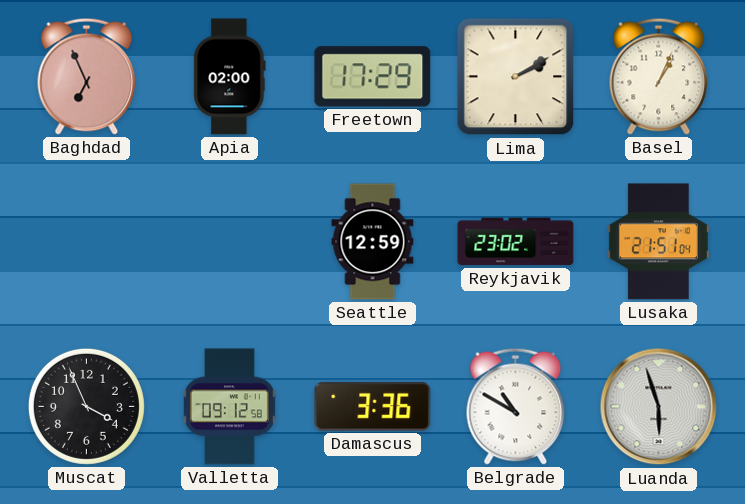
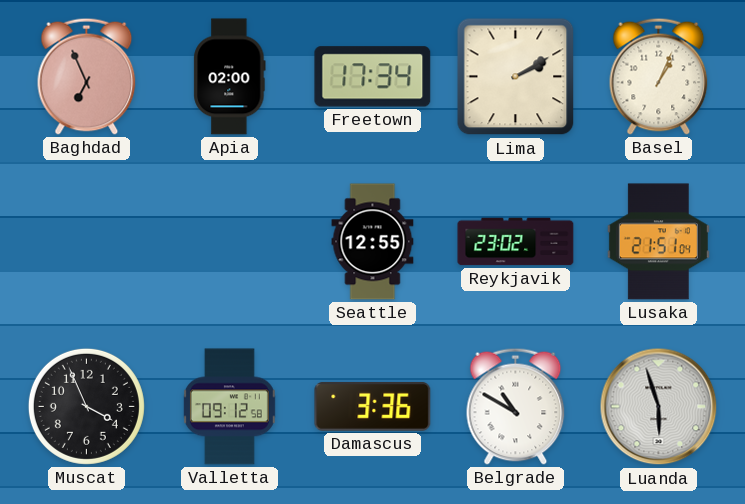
Freetown: 17:29 -> 17:34 (373, 77)
Seattle: 12:59 -> 12:55 (373, 242)
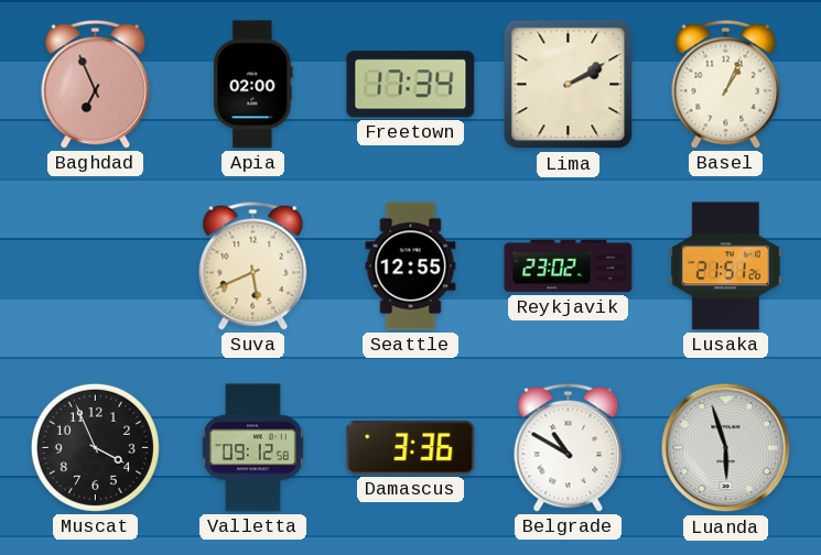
Suva: none -> 5:41 (253, 265)
Lusaka: 21:51:04 -> 21:51:26 (725, 266)
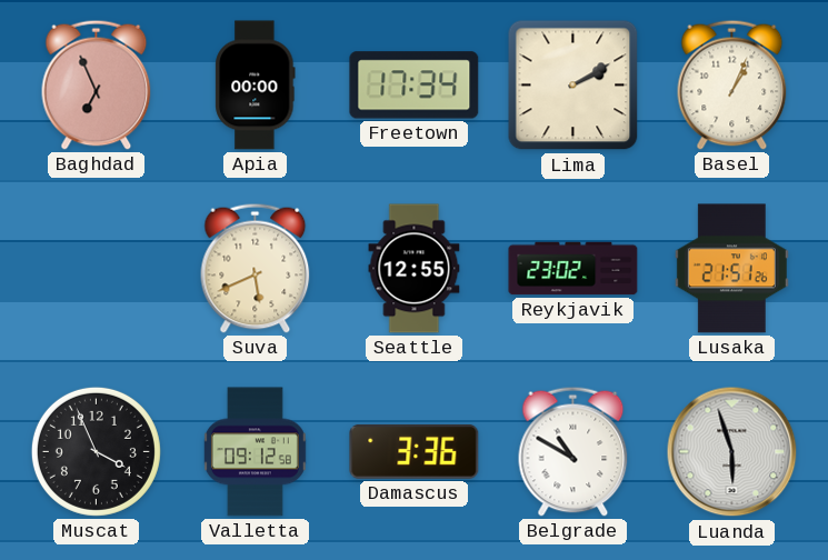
Apia: 02:00 -> 00:00 (256, 86)
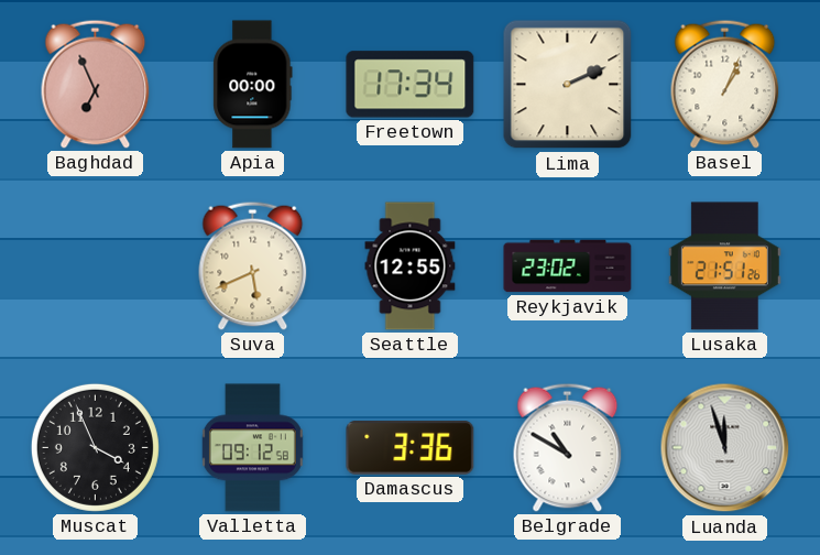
Lima: 2:10 -> 2:11 (568, 85)
Luanda: 5:57 -> 11:57 (725, 448)
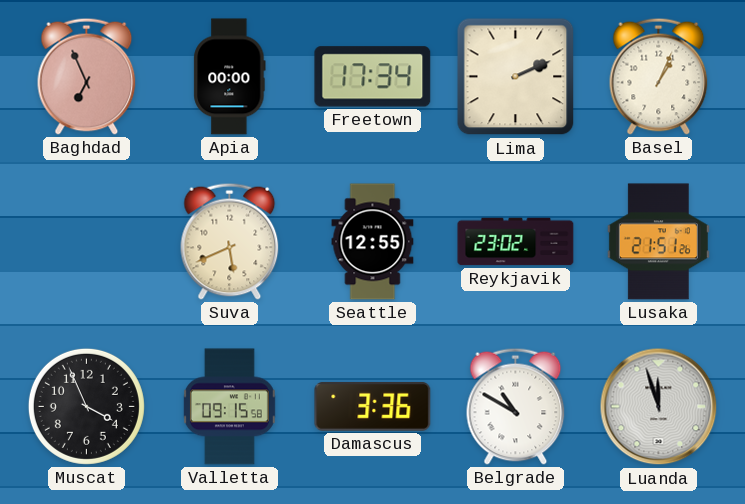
Valletta: 09:12 -> 09:15 (229, 407)
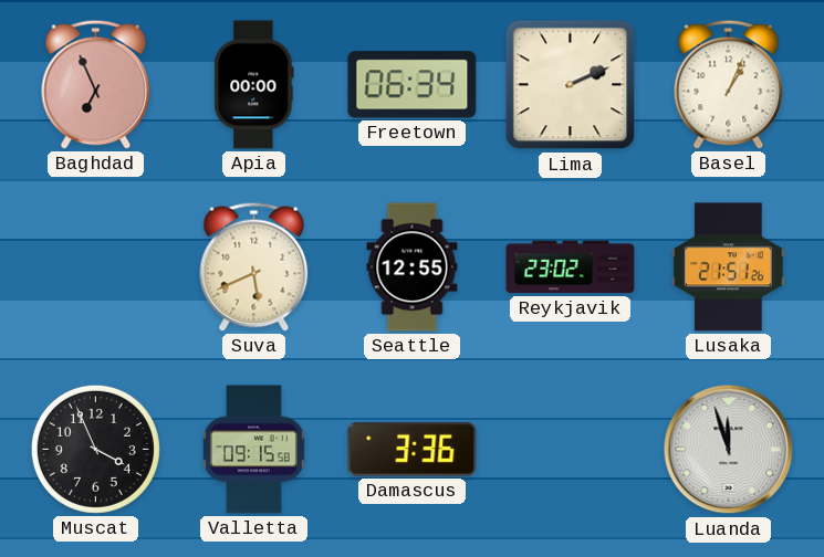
Freetown: 17:34 -> 06:34 (413, 85)
Belgrade: 10:50 -> none (516, 406)
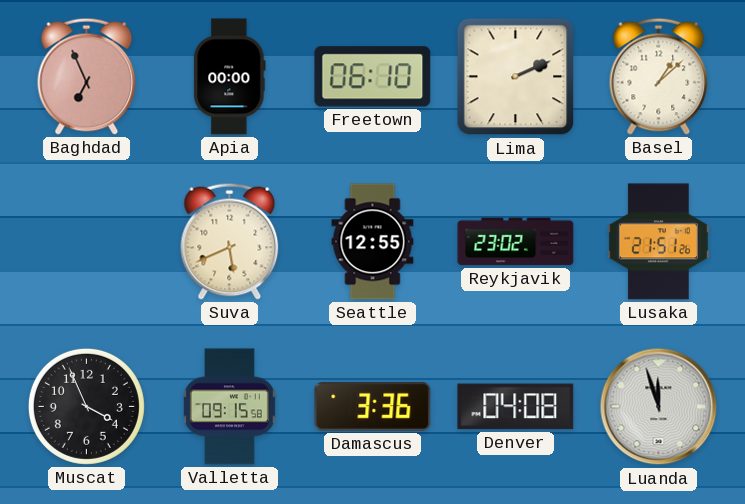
Freetown: 06:34 -> 06:10 (373, 77)
Basel: 1:04 -> 1:08 (659, 76)
Denver: none -> 04:08 (516, 407)
